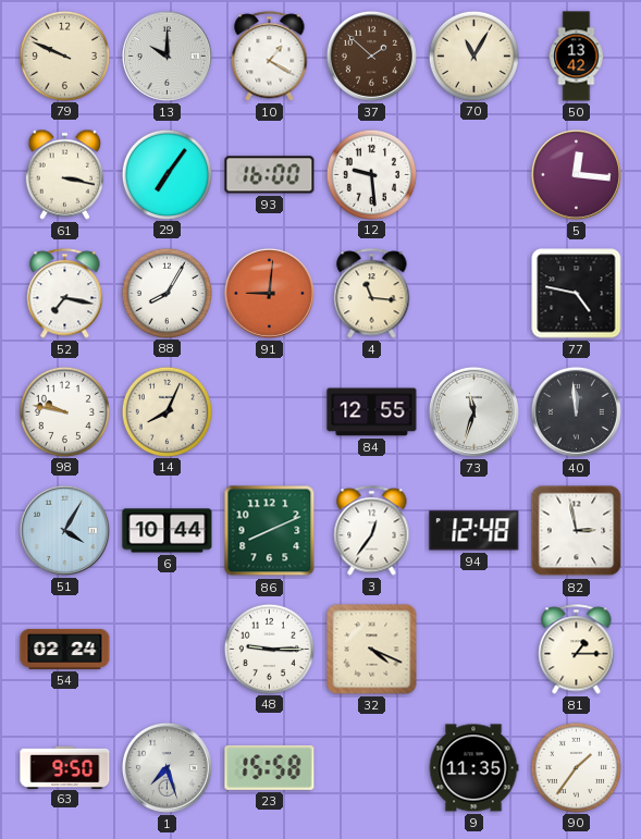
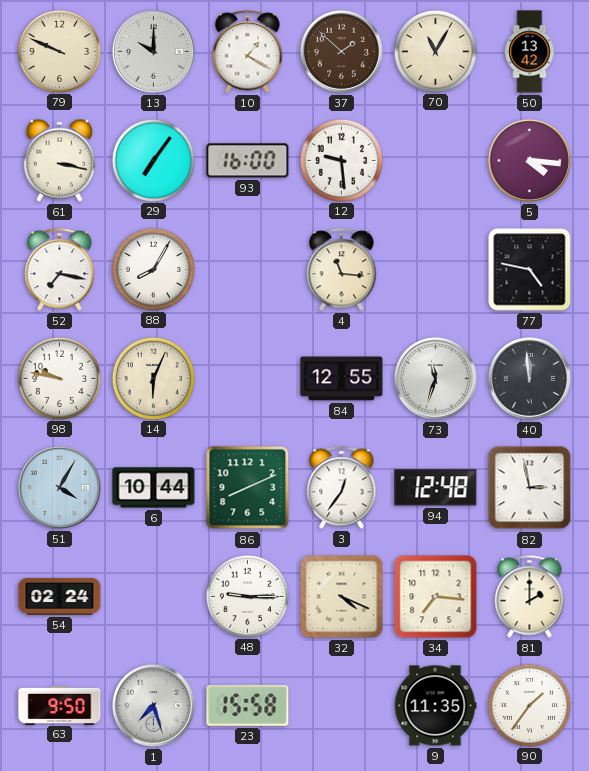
5: 12:16 -> 4:16 (529, 160)
91: 9:01 -> none (269, 293)
14: 8:04 -> 6:04 (153, 378)
34: none -> 7:16 (436, 597)
81: 1:15 -> 2:00 (530, 597)
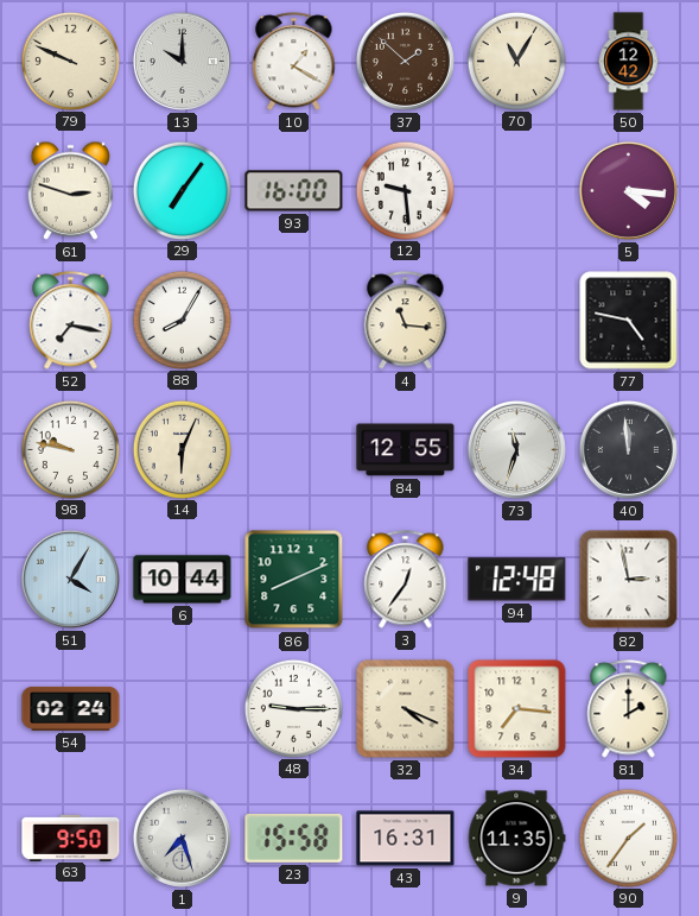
50: 13:42 -> 12:42 (629, 62)
61: 3:17 -> 2:48 (71, 190)
43: none -> 16:31 (406, 839)
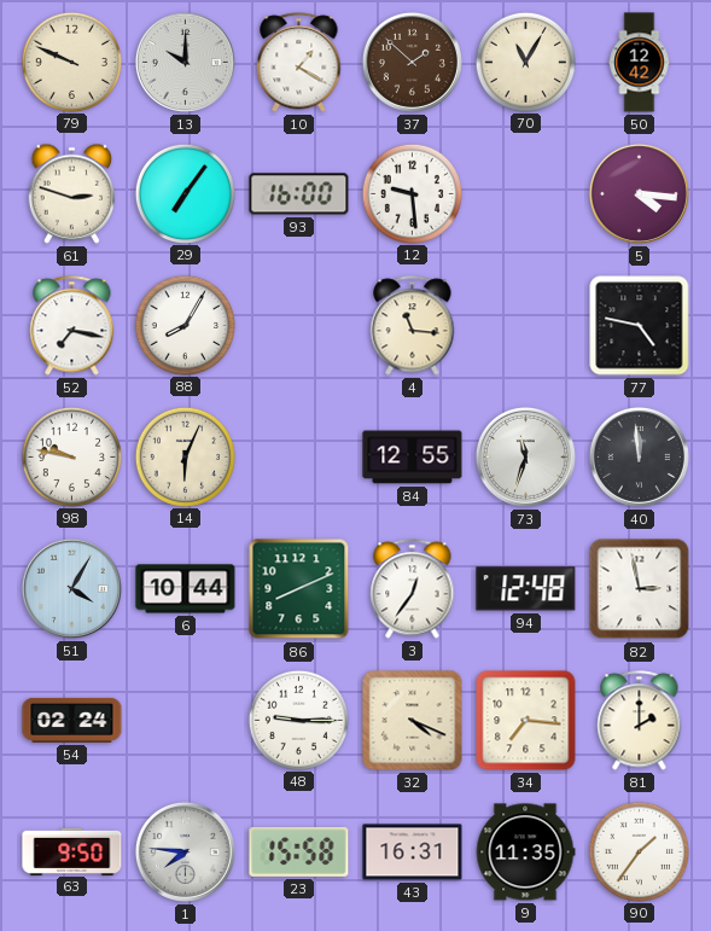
1: 7:27 -> 7:46 (185, 851)
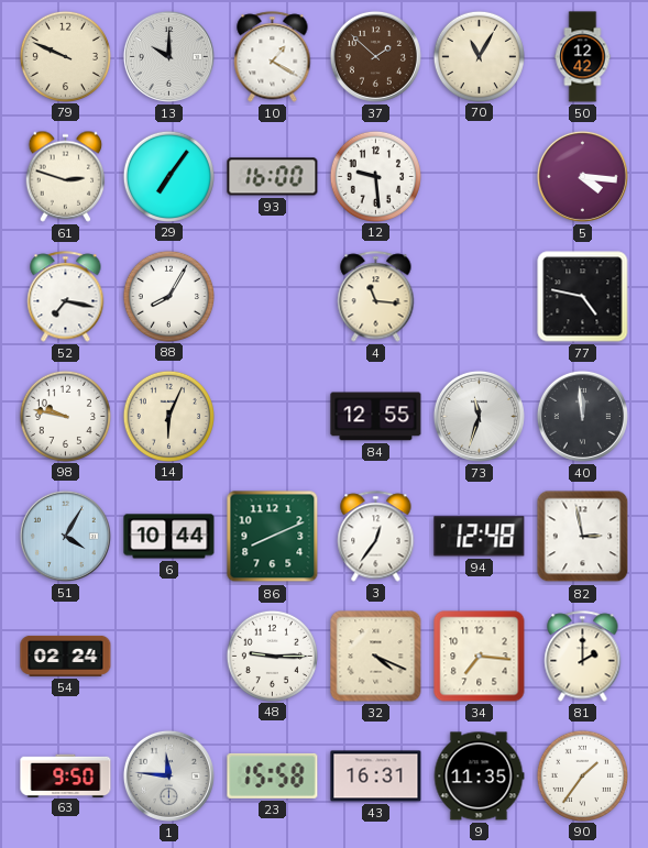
1: 7:46 -> 11:46 (168, 775)
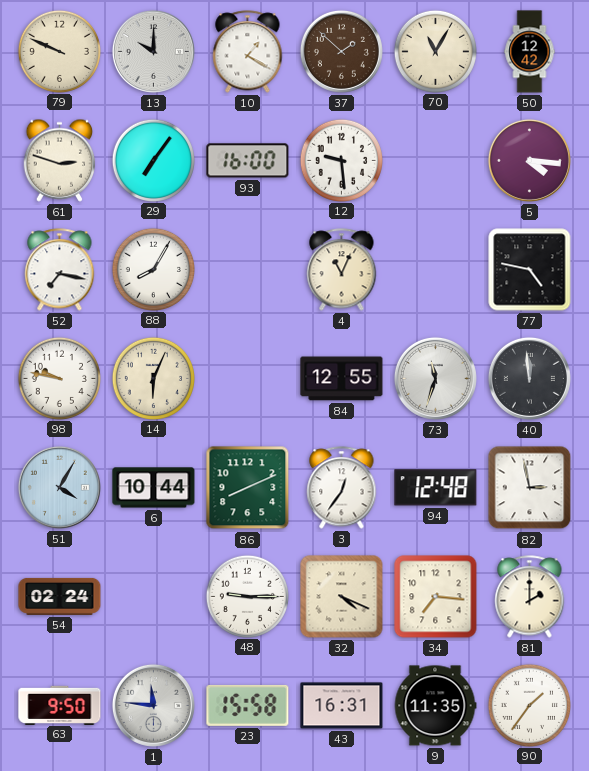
4: 11:16 -> 11:04 (342, 270)
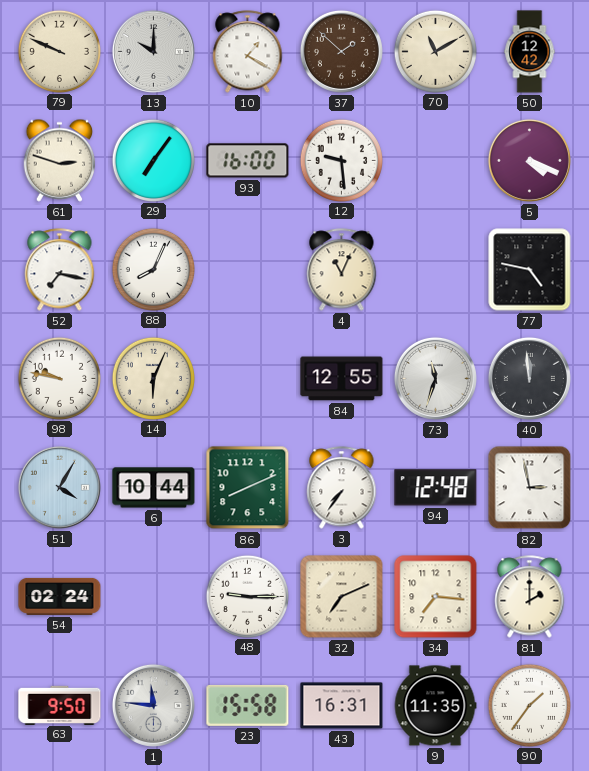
70: 11:05 -> 11:10 (435, 51)
5: 4:16 -> 4:19 (529, 160)
88: 8:05 -> 8:04 (153, 269)
3: 12:36 -> 7:36 (342, 488)
32: 4:19 -> 7:11 (342, 597)
